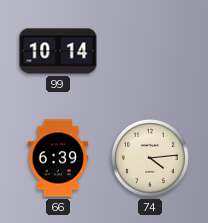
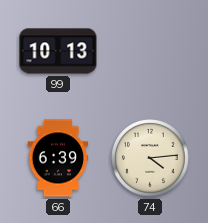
99: 10:14 -> 10:13 (58, 51)
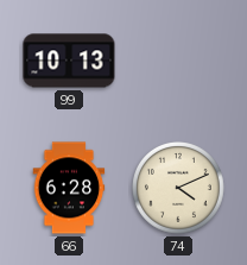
66: 6:39 -> 6:28 (69, 188)
74: 4:14 -> 4:11 (179, 189)
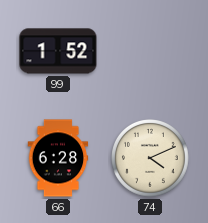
99: 10:13 -> 1:52 (58, 51)
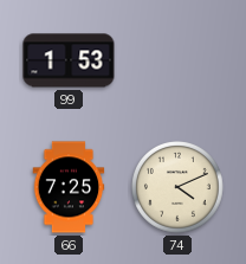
99: 1:52 -> 1:53 (69, 60)
66: 6:28 -> 7:25 (69, 187)
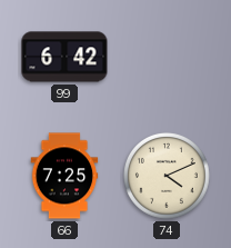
99: 1:53 -> 6:42 (64, 57)
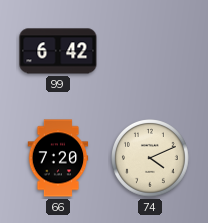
66: 7:25 -> 7:20 (58, 158)
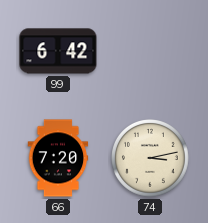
74: 4:11 -> 3:13 (151, 159)
